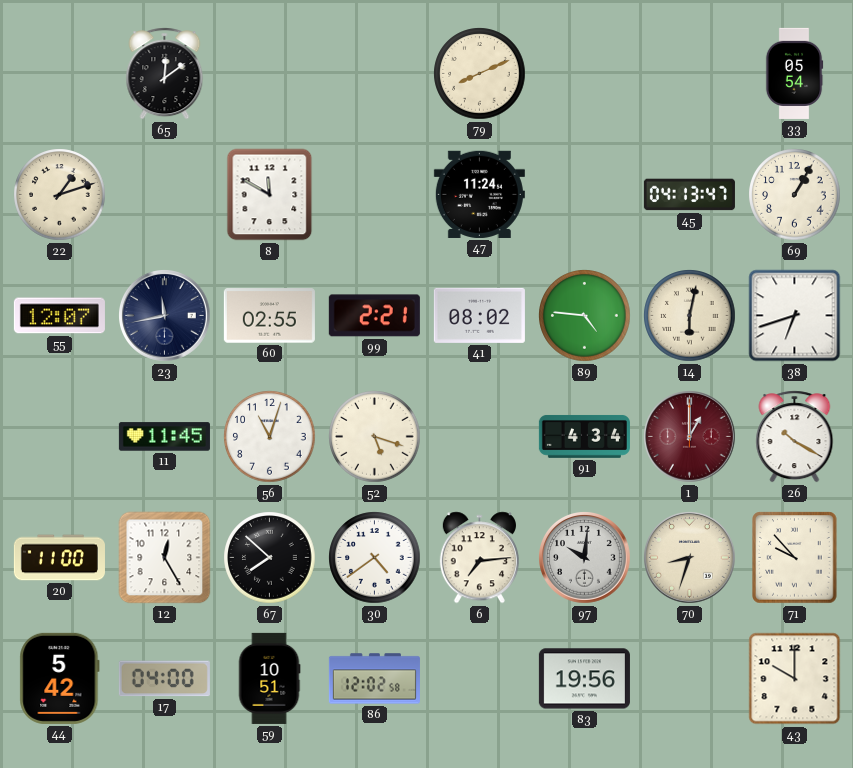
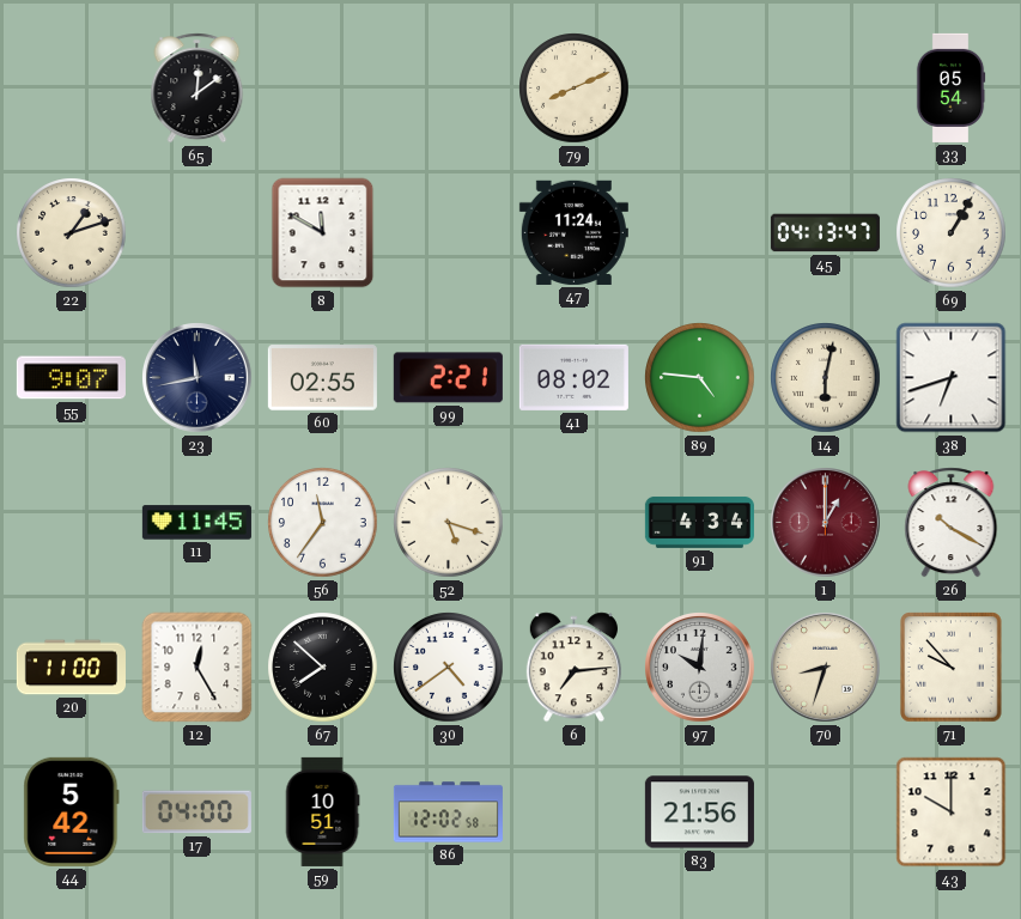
55: 12:07 -> 9:07 (71, 378)
56: 11:03 -> 11:36 (323, 523)
83: 19:56 -> 21:56 (699, 813)
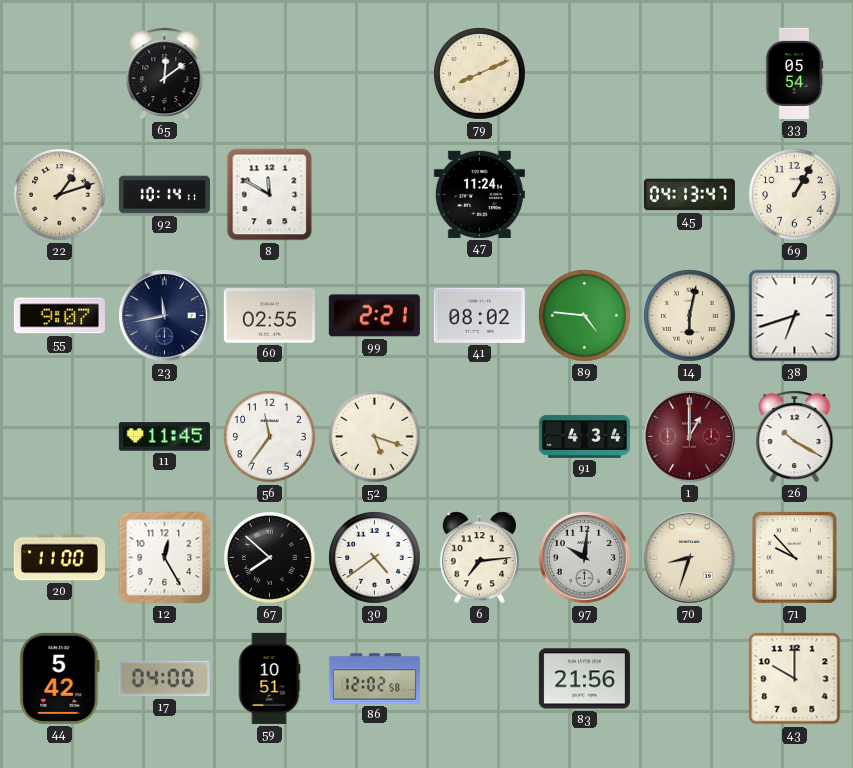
92: none -> 10:14 (164, 195)
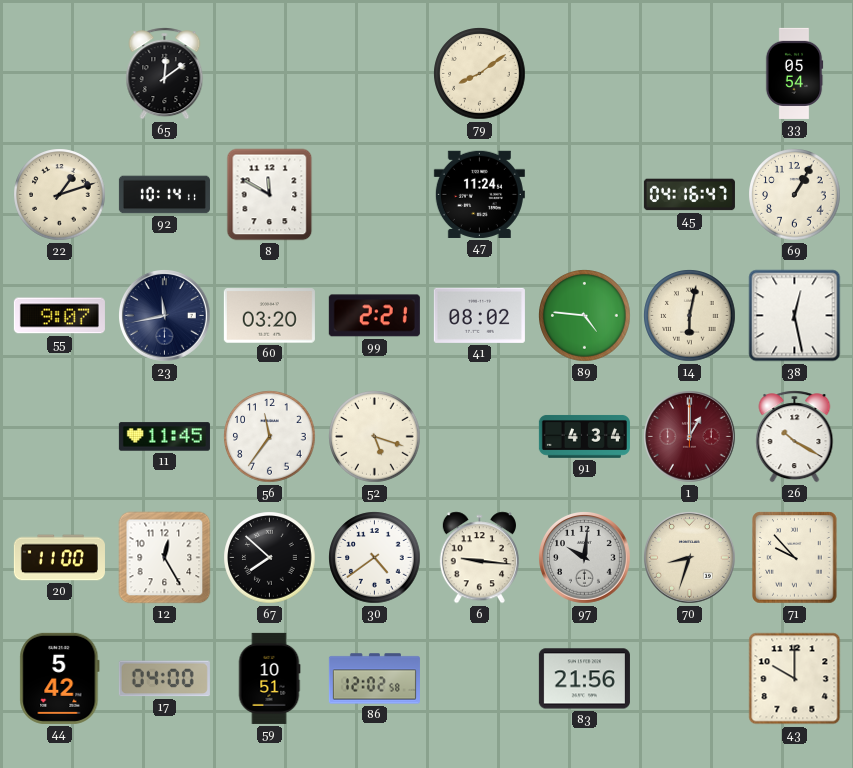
79: 8:11 -> 8:09 (480, 74)
45: 04:13 -> 04:16 (689, 195)
60: 02:55 -> 03:20 (269, 316)
38: 6:42 -> 12:28 (795, 316)
6: 7:14 -> 9:16 (479, 558)
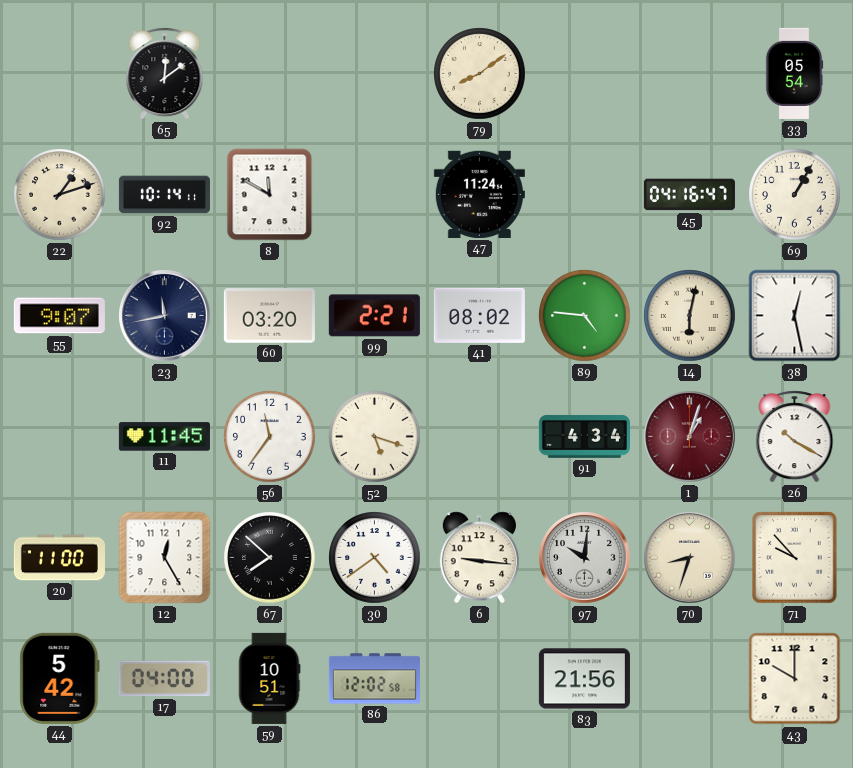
1: 1:00 -> 1:03 (690, 437)
